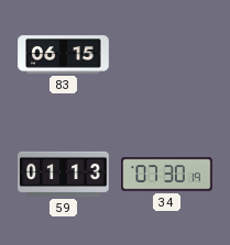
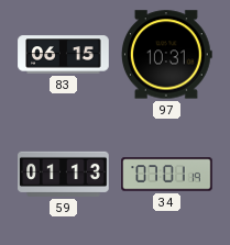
97: none -> 10:31 (166, 55)
34: 07:30 -> 07:01 (167, 175)
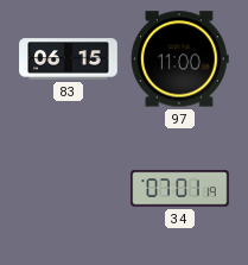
97: 10:31 -> 11:00 (179, 59)
59: 01:13 -> none (64, 174)
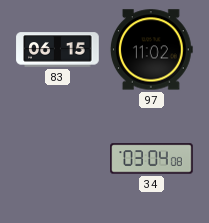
97: 11:00 -> 11:02 (151, 50)
34: 07:01 -> 03:04 (152, 159)
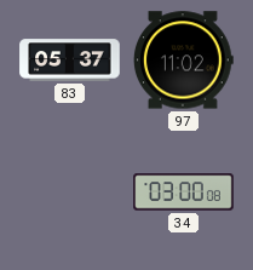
83: 06:15 -> 05:37 (70, 61)
34: 03:04 -> 03:00 (184, 193)
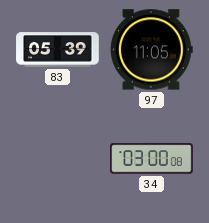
83: 05:37 -> 05:39 (58, 50)
97: 11:02 -> 11:05 (151, 50)
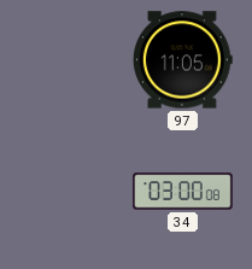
83: 05:39 -> none (58, 50)
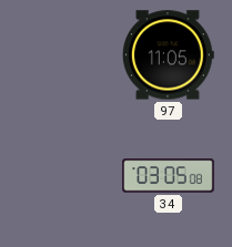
34: 03:00 -> 03:05 (169, 176)
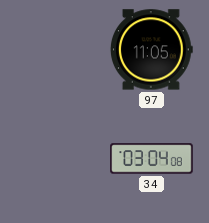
34: 03:05 -> 03:04 (152, 159)
